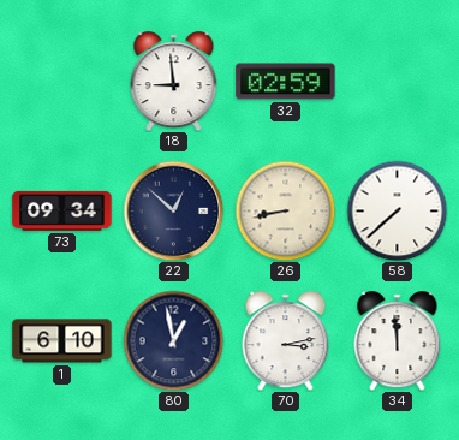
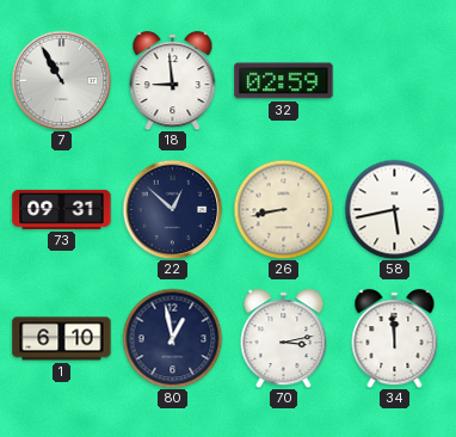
7: none -> 10:55 (61, 80)
73: 09:34 -> 09:31 (62, 209)
58: 7:38 -> 5:43 (394, 209)
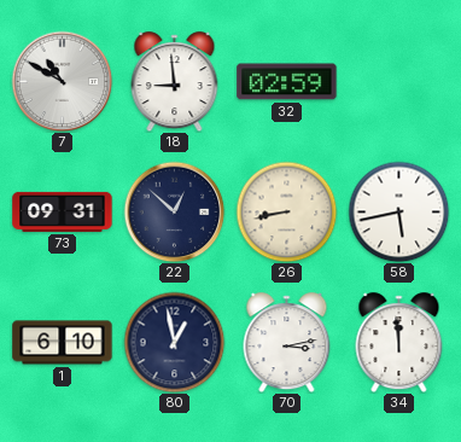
7: 10:55 -> 10:50 (62, 81)
